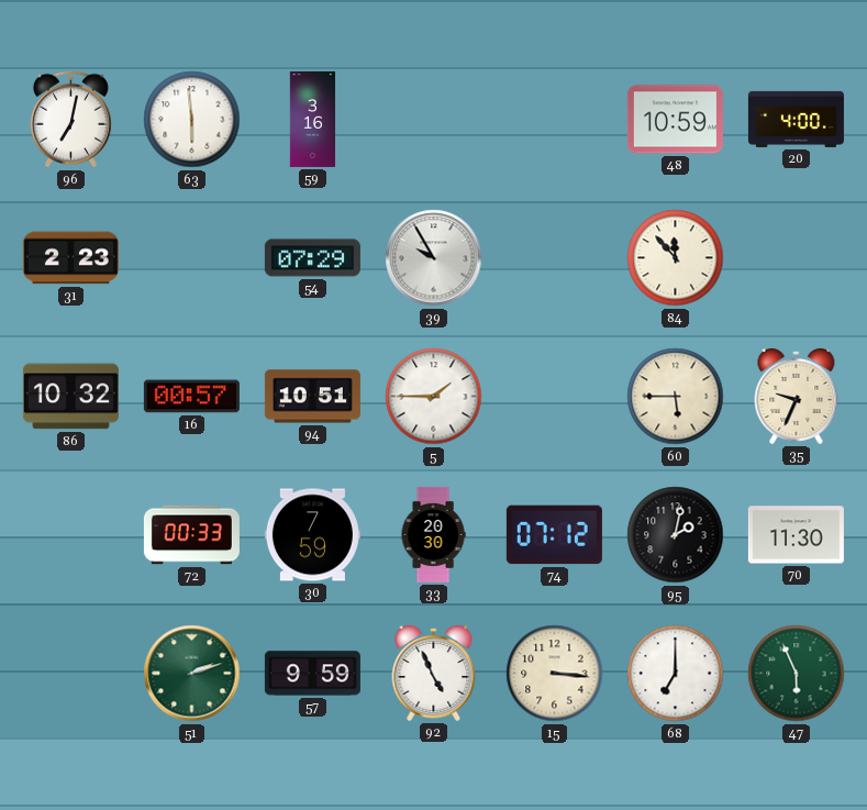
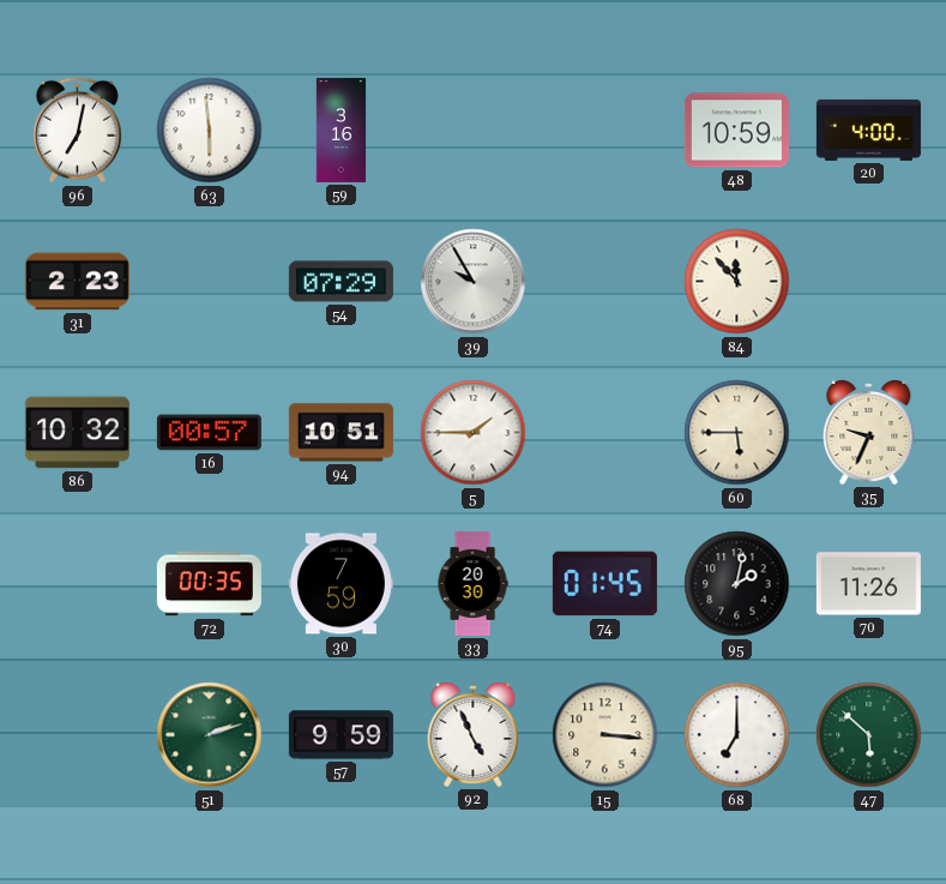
72: 00:33 -> 00:35 (209, 584)
74: 07:12 -> 01:45 (604, 584)
70: 11:30 -> 11:26 (868, 584)
47: 5:56 -> 5:52 (869, 735)
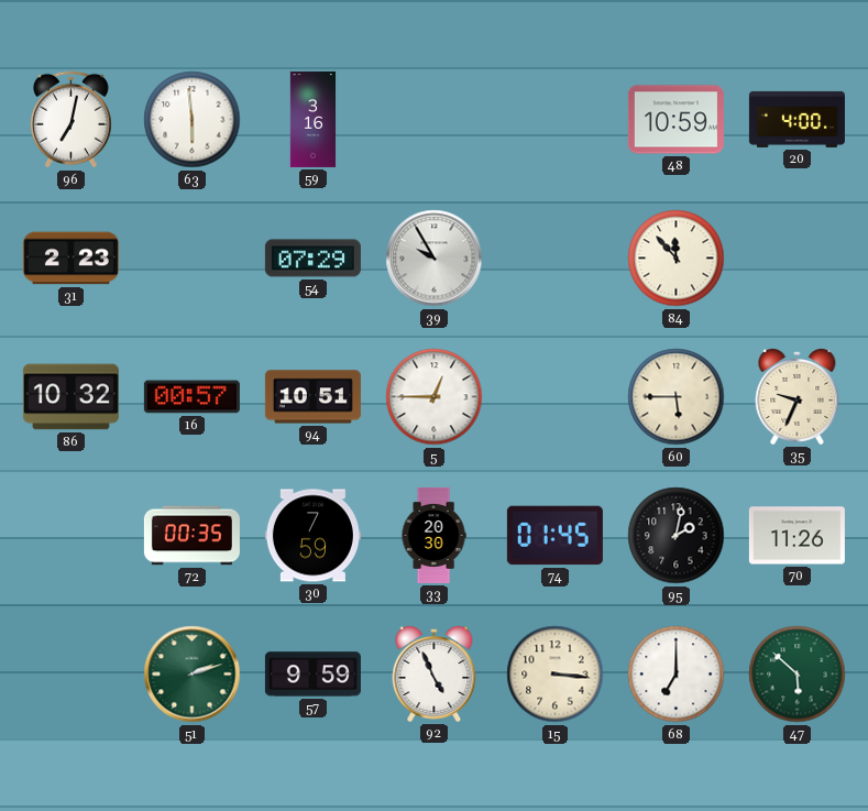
5: 1:45 -> 12:45 (435, 397)
